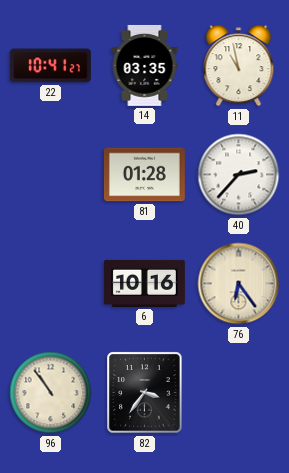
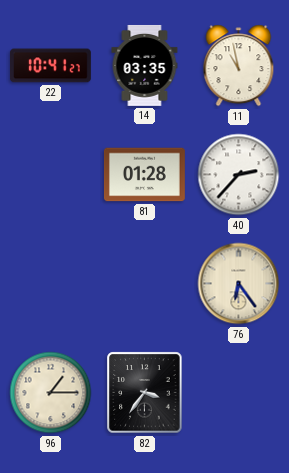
6: 10:16 -> none (144, 283)
96: 10:54 -> 1:15 (51, 393)
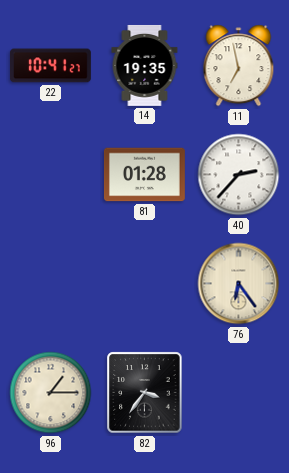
14: 03:35 -> 19:35 (145, 65)
11: 10:58 -> 6:58 (239, 66)
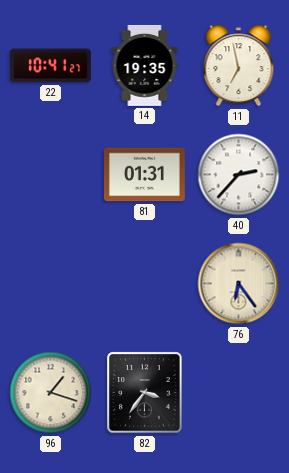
81: 01:28 -> 01:31 (144, 175)
96: 1:15 -> 1:18 (51, 393)
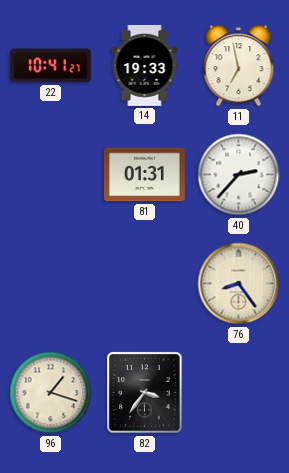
14: 19:35 -> 19:33 (145, 65)
76: 6:24 -> 8:24 (239, 284)
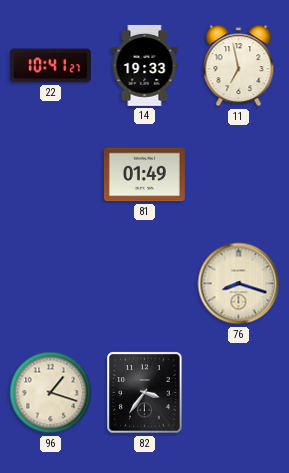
81: 01:31 -> 01:49 (144, 175)
40: 2:37 -> none (239, 175)
76: 8:24 -> 8:18 (239, 284)
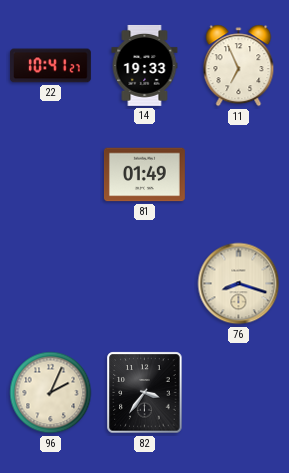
11: 6:58 -> 6:56 (239, 66)
96: 1:18 -> 2:04 (51, 393)
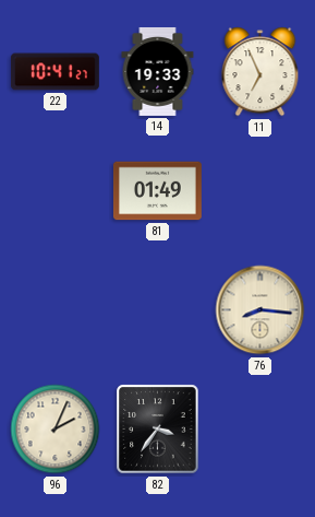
76: 8:18 -> 8:16 (261, 310)
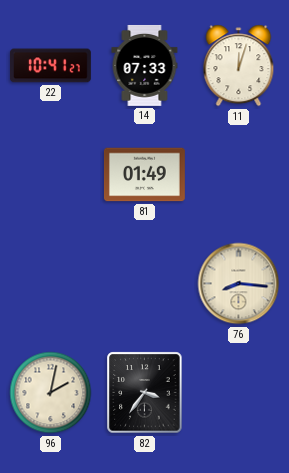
14: 19:33 -> 07:33 (145, 65)
11: 6:56 -> 12:03 (239, 66)
96: 2:04 -> 2:02 (51, 393)
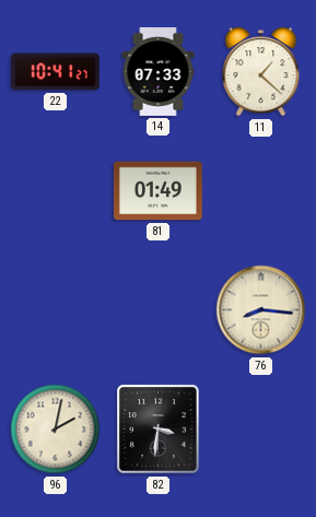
11: 12:03 -> 1:22 (261, 72)
82: 3:36 -> 3:31 (159, 430)
